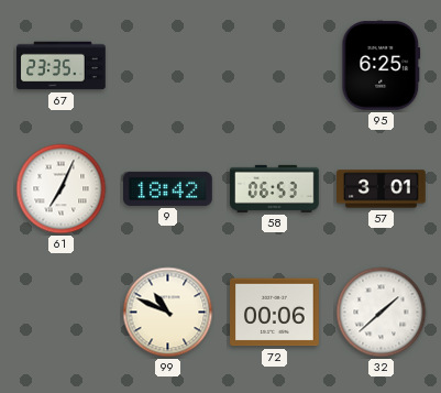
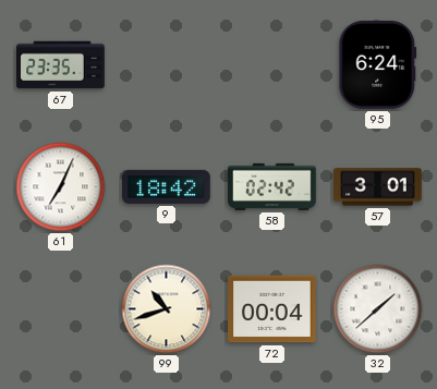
95: 6:25 -> 6:24 (378, 65)
58: 06:53 -> 02:42 (272, 186)
99: 10:49 -> 10:42 (167, 309)
72: 00:06 -> 00:04 (272, 309)
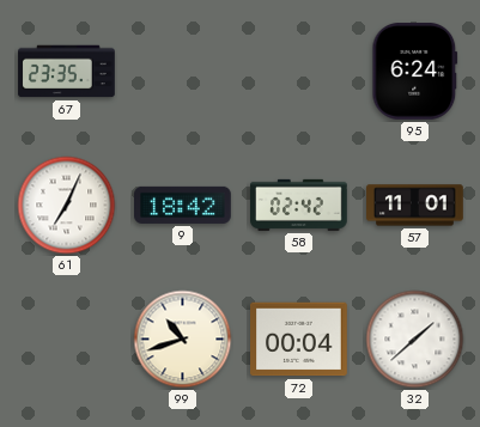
57: 3:01 -> 11:01 (415, 206)
